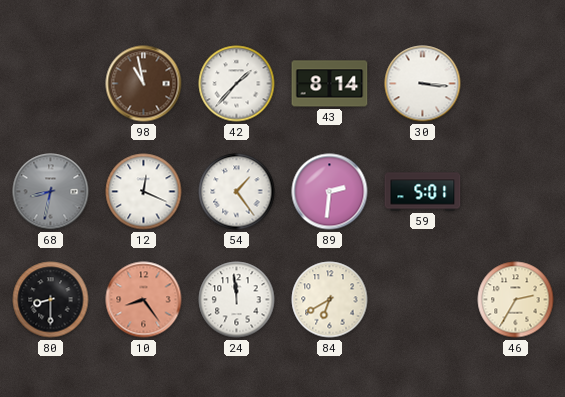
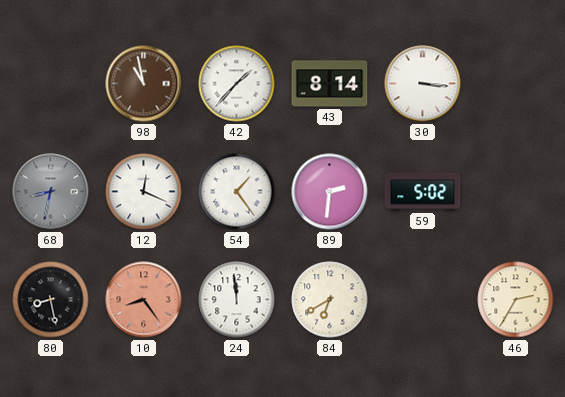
59: 5:01 -> 5:02 (423, 192)
80: 8:30 -> 8:28 (51, 300)
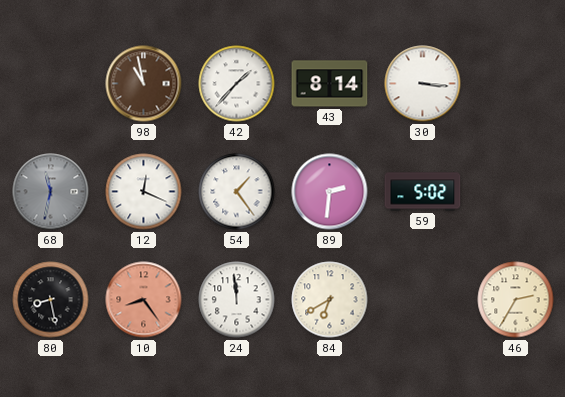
68: 8:32 -> 11:32 (51, 192)
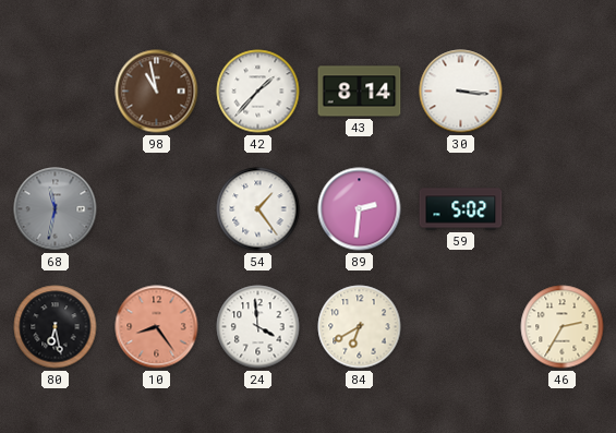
12: 12:19 -> none (144, 192)
80: 8:28 -> 6:28 (56, 327)
24: 11:59 -> 3:59 (258, 327)
